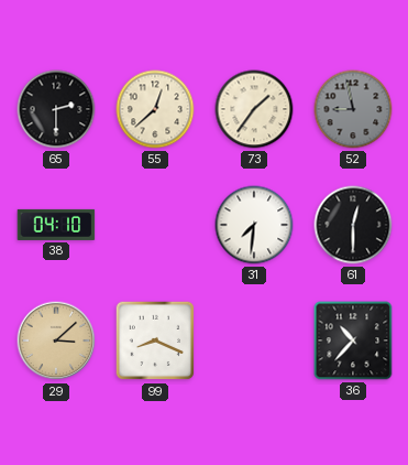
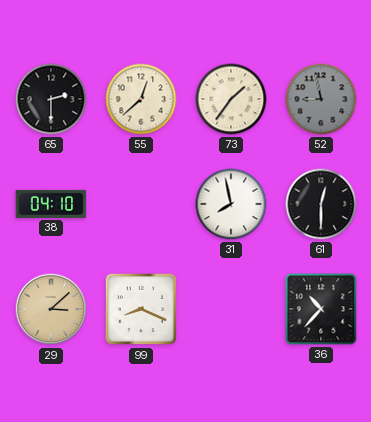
31: 7:31 -> 7:58 (231, 204)
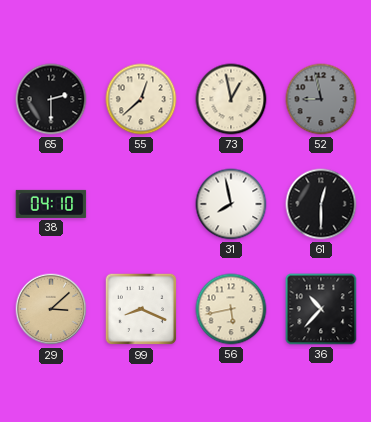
73: 1:36 -> 12:58 (231, 99)
56: none -> 5:43 (231, 309)
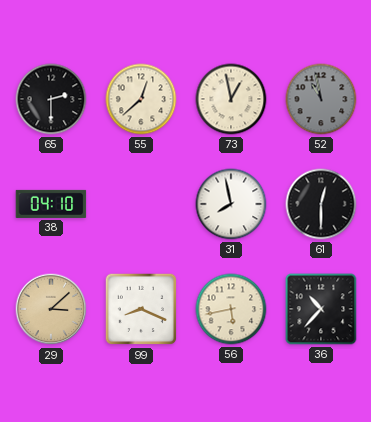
52: 8:58 -> 10:58 (321, 99)
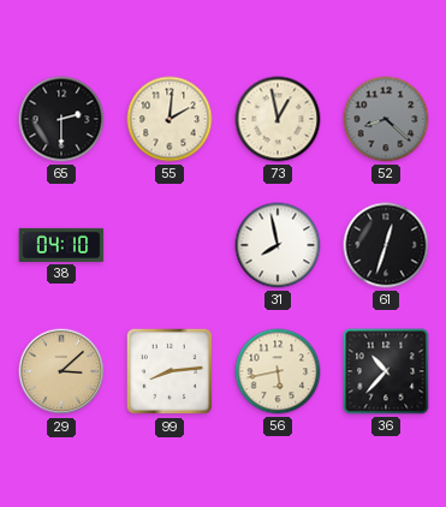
55: 12:38 -> 2:01 (170, 119)
52: 10:58 -> 8:22 (386, 119)
61: 12:30 -> 12:33 (386, 245)
99: 8:19 -> 8:14 (170, 371)
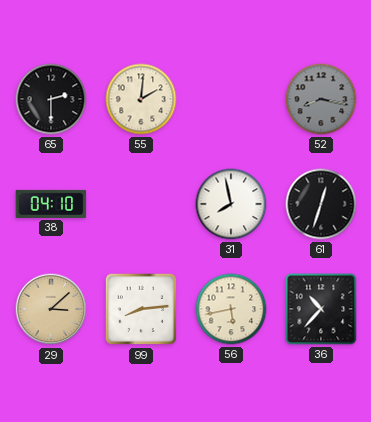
73: 12:58 -> none (278, 119)
52: 8:22 -> 8:17 (321, 99)
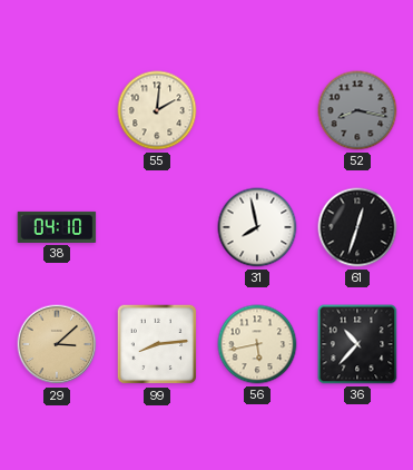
65: 2:30 -> none (51, 99)
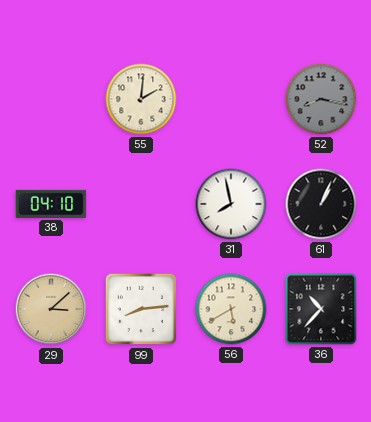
61: 12:33 -> 1:04 (321, 204)
56: 5:43 -> 5:40 (231, 309)
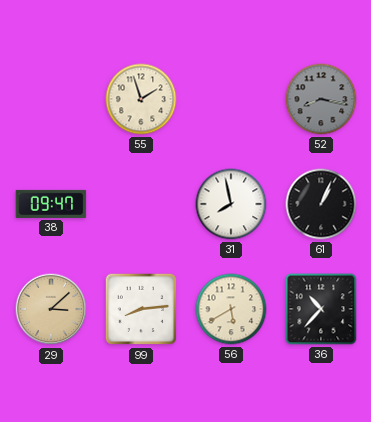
55: 2:01 -> 1:57 (141, 99)
38: 04:10 -> 09:47 (51, 204)
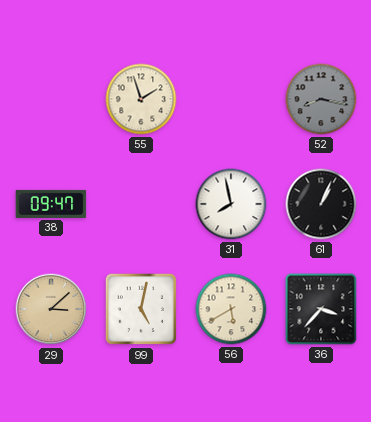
99: 8:14 -> 5:02 (141, 309)
36: 10:37 -> 3:37 (321, 309)
